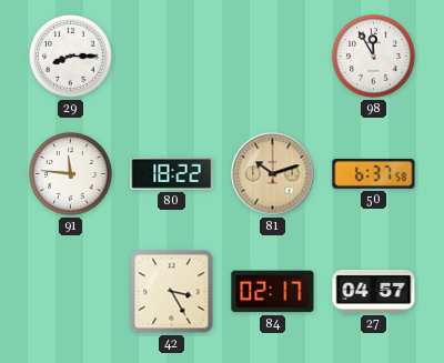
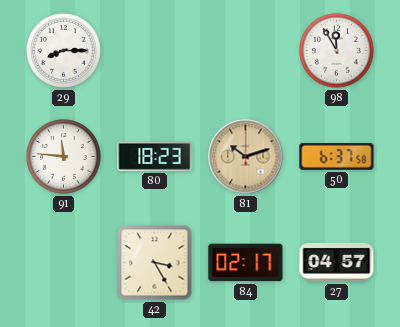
80: 18:22 -> 18:23 (155, 156)
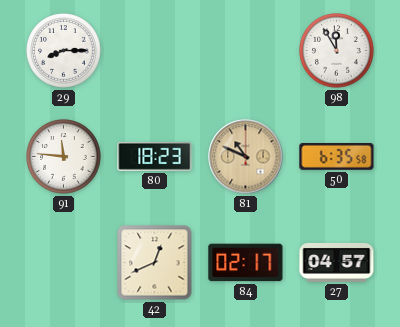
81: 10:12 -> 10:49 (246, 157)
50: 6:37 -> 6:35 (337, 157)
42: 3:25 -> 12:41 (155, 263)
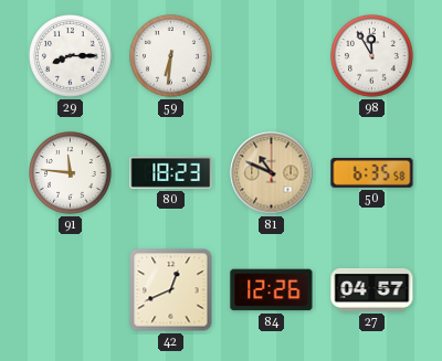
59: none -> 6:31 (171, 56)
84: 02:17 -> 12:26 (272, 290)
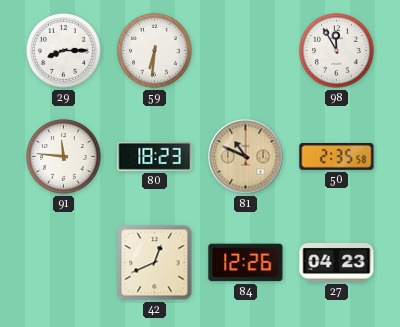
50: 6:35 -> 2:35 (337, 157)
27: 04:57 -> 04:23 (337, 262)
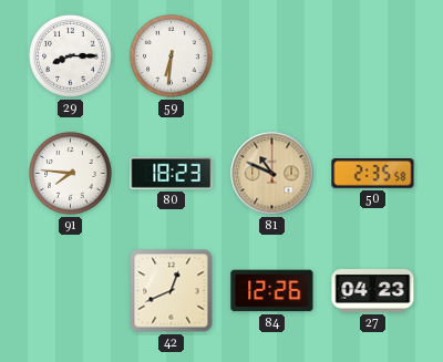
98: 11:55 -> none (337, 51)
91: 11:46 -> 7:46 (71, 174)
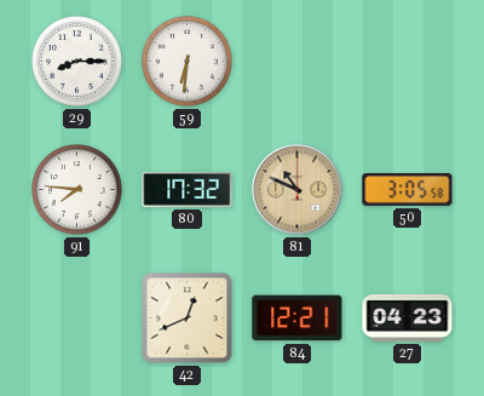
80: 18:23 -> 17:32 (188, 189)
50: 2:35 -> 3:05 (408, 190)
84: 12:26 -> 12:21 (298, 318)
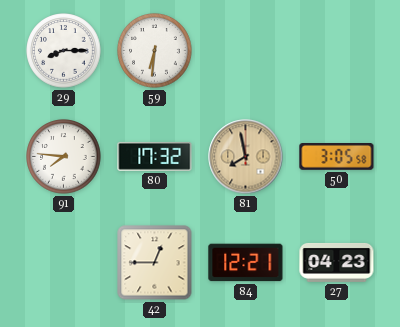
81: 10:49 -> 7:58 (246, 157)
42: 12:41 -> 12:45 (155, 263)
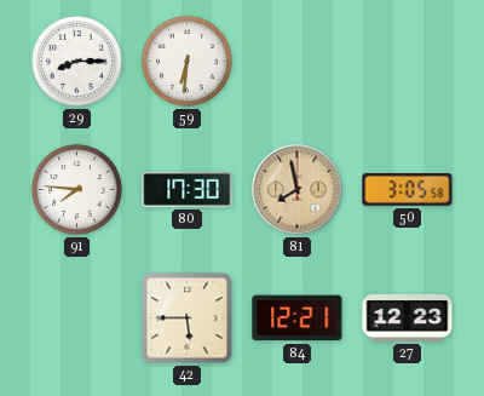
80: 17:32 -> 17:30 (188, 189)
42: 12:45 -> 5:45 (188, 318)
27: 04:23 -> 12:23 (408, 317)
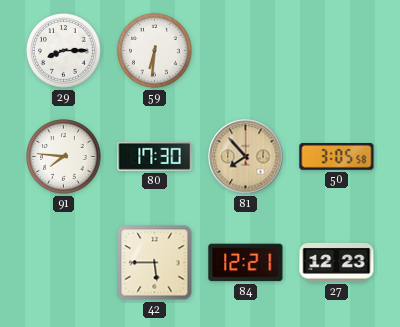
81: 7:58 -> 7:53 (246, 157)
